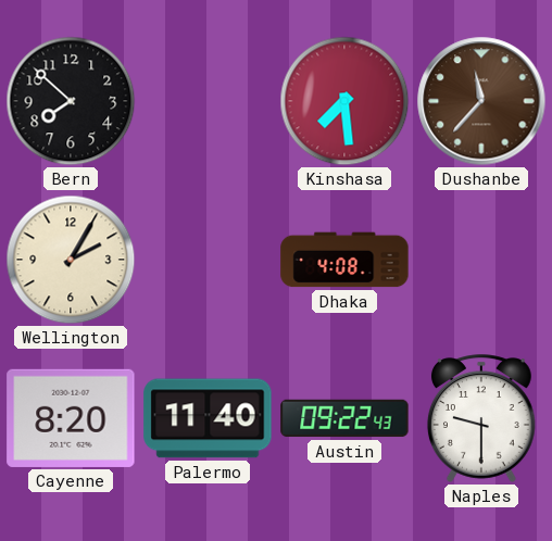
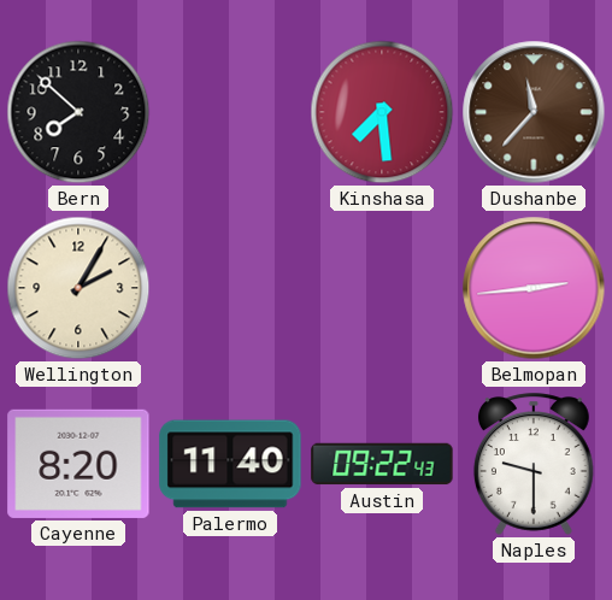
Dhaka: 4:08 -> none (344, 260)
Belmopan: none -> 2:44 (534, 288)
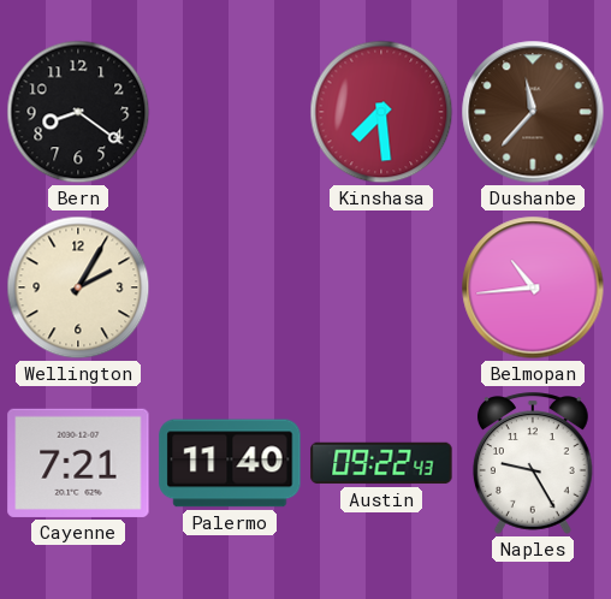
Bern: 7:52 -> 8:21 (78, 112)
Belmopan: 2:44 -> 10:44 (533, 287)
Cayenne: 8:20 -> 7:21 (78, 463)
Naples: 9:30 -> 9:25 (533, 463)
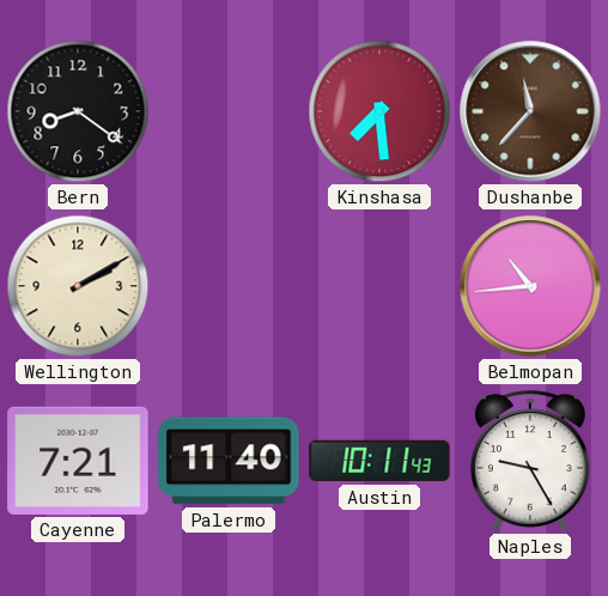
Wellington: 2:05 -> 2:10 (78, 286)
Austin: 09:22 -> 10:11 (379, 461)
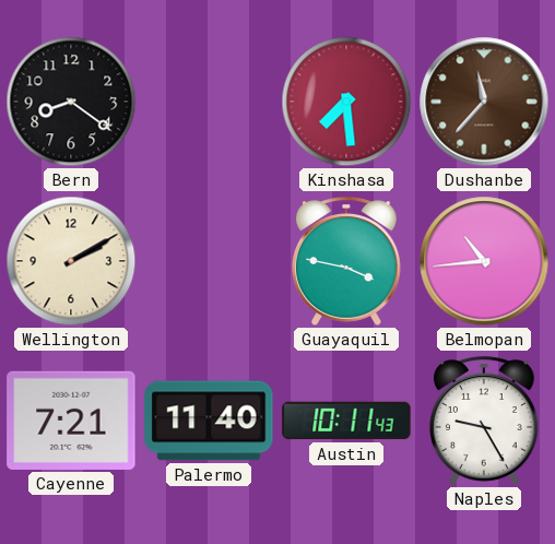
Guayaquil: none -> 3:47 (346, 261)
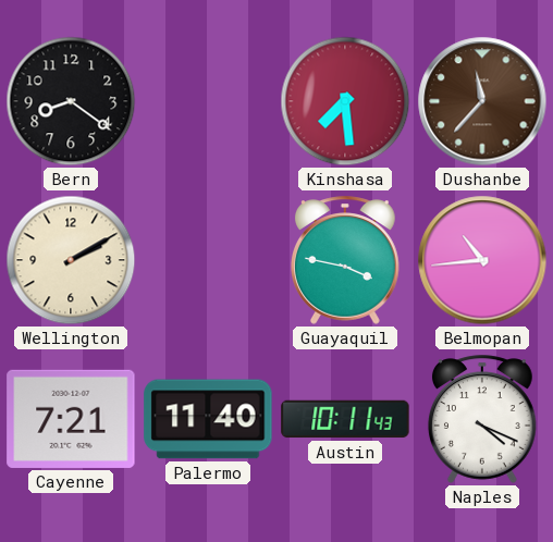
Naples: 9:25 -> 4:19 (482, 419)
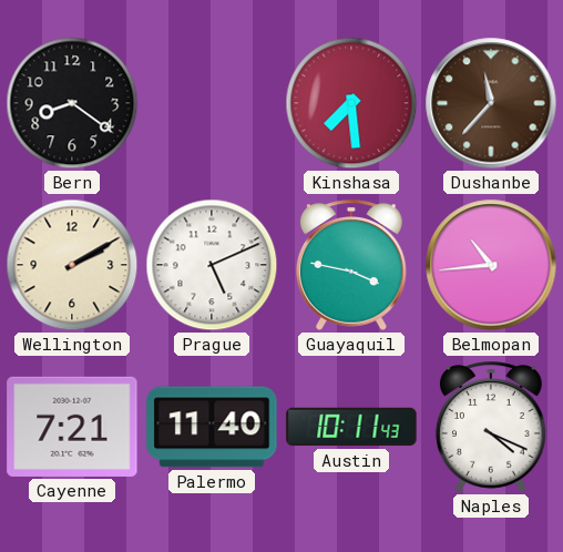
Prague: none -> 5:11 (212, 265)
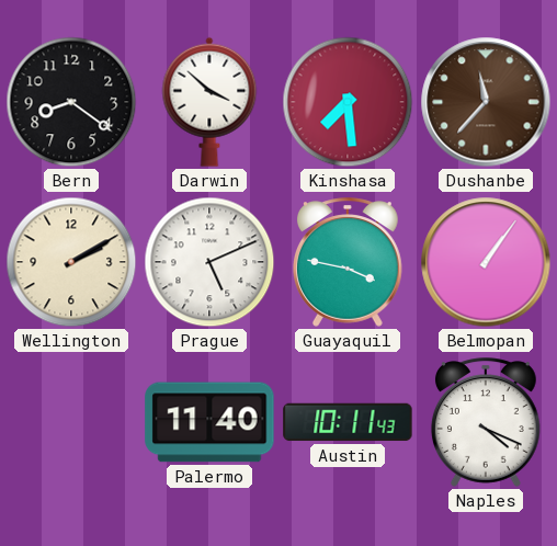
Darwin: none -> 3:52 (209, 102)
Belmopan: 10:44 -> 1:06 (486, 262)
Cayenne: 7:21 -> none (72, 427)
